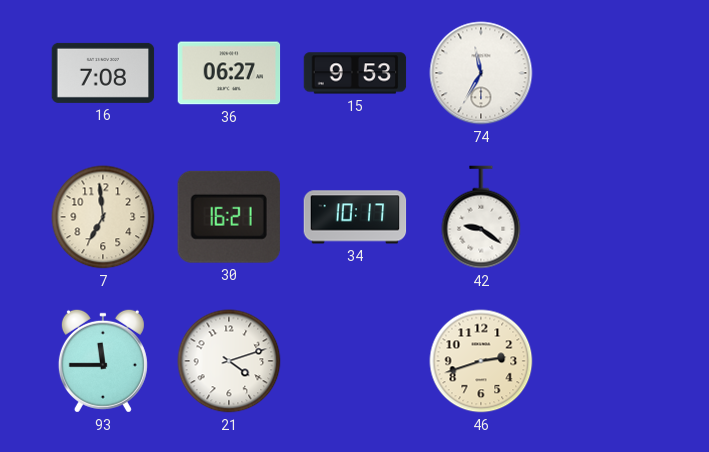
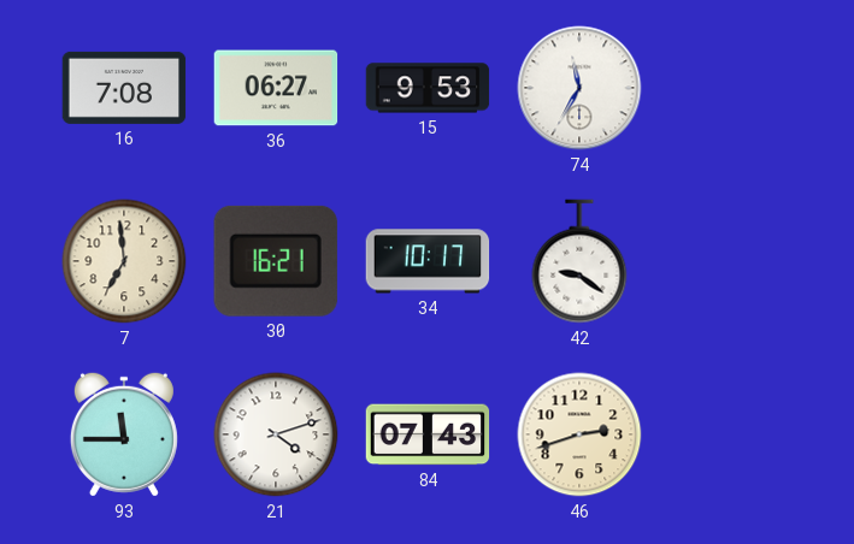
84: none -> 07:43 (428, 434)
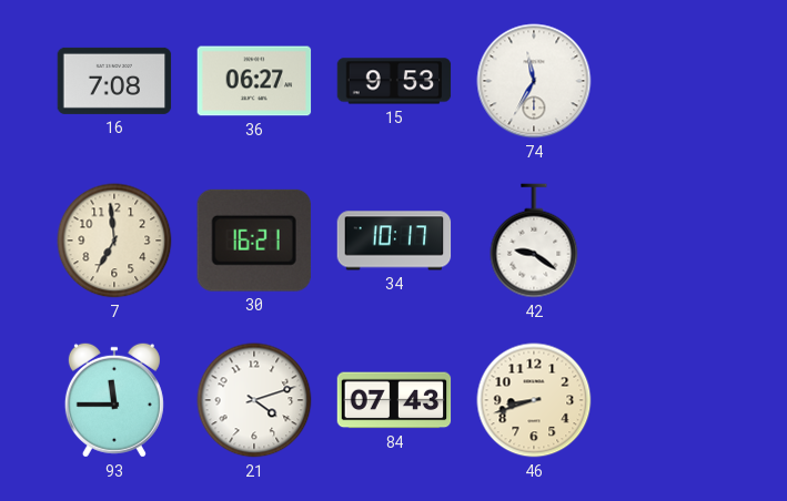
46: 2:42 -> 8:42 (534, 400)
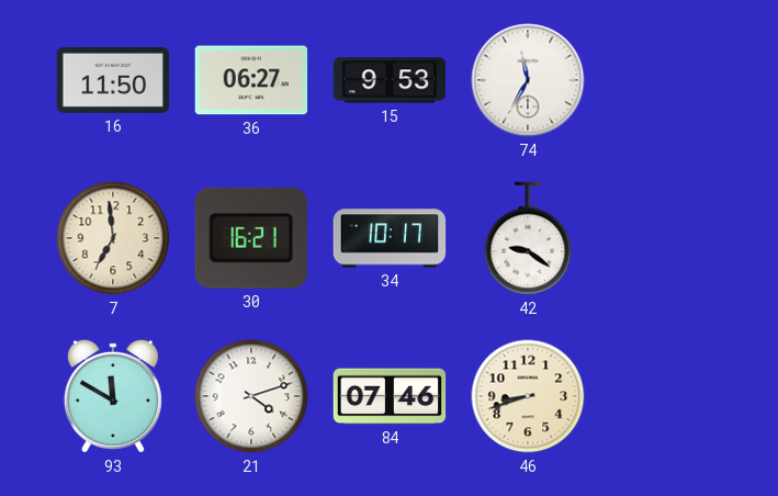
16: 7:08 -> 11:50 (113, 80)
93: 11:45 -> 11:50 (113, 396)
84: 07:43 -> 07:46 (390, 396)
